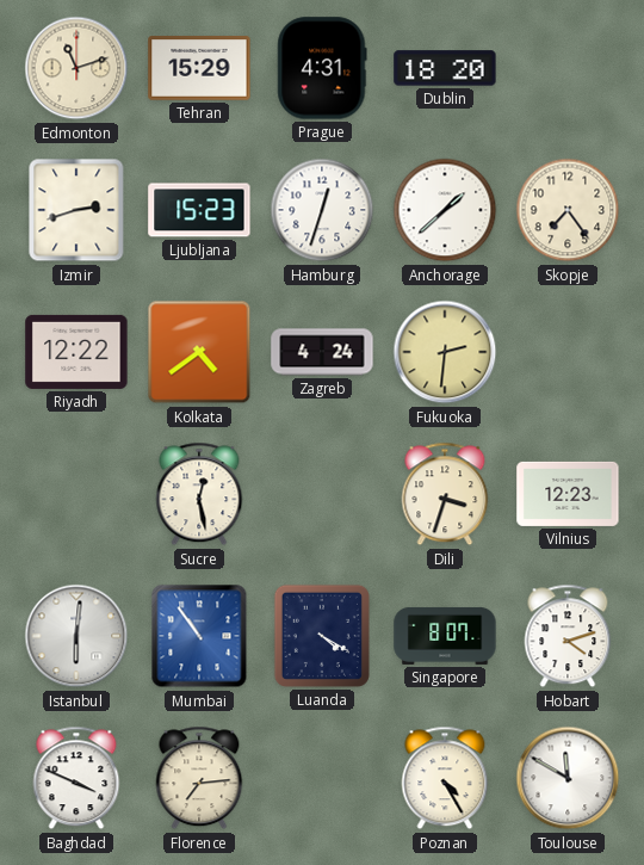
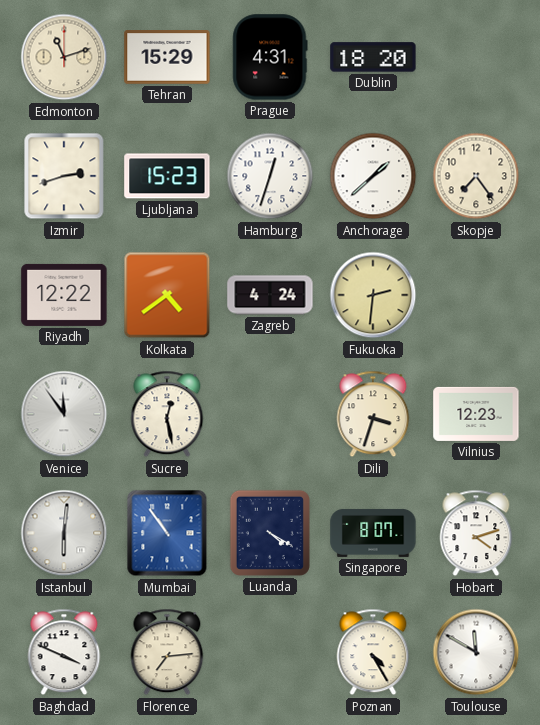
Venice: none -> 11:54 (64, 414)
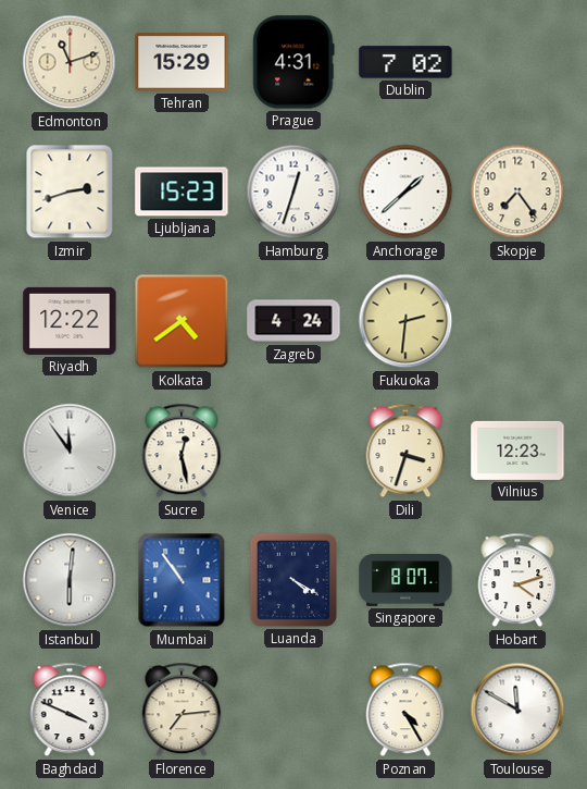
Dublin: 18:20 -> 7:02 (405, 62)
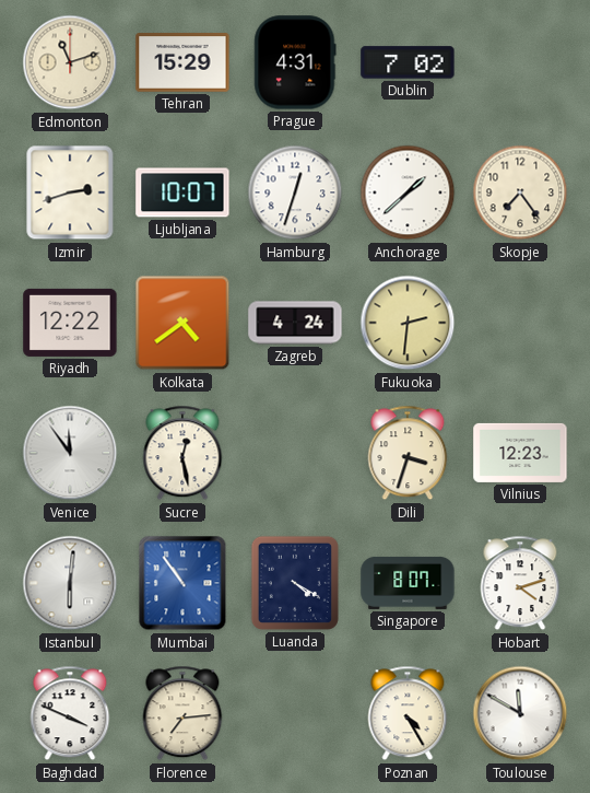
Ljubljana: 15:23 -> 10:07 (182, 193)
